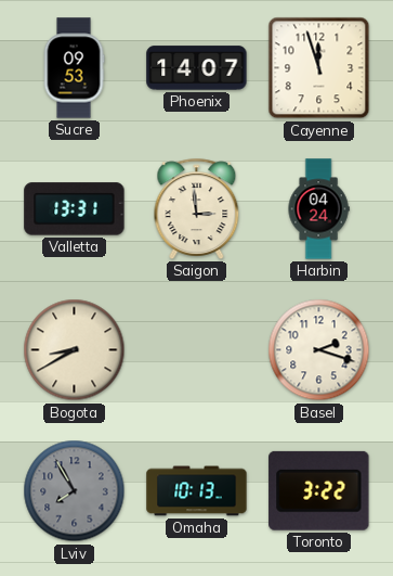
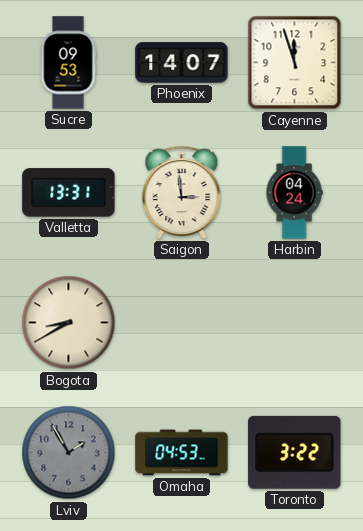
Basel: 2:18 -> none (319, 350)
Lviv: 7:55 -> 1:55 (69, 453)
Omaha: 10:13 -> 04:53 (182, 453)
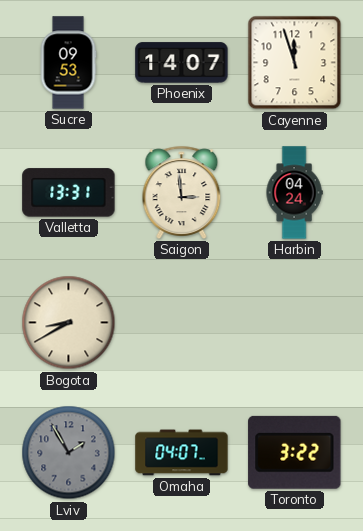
Omaha: 04:53 -> 04:07 (182, 453)
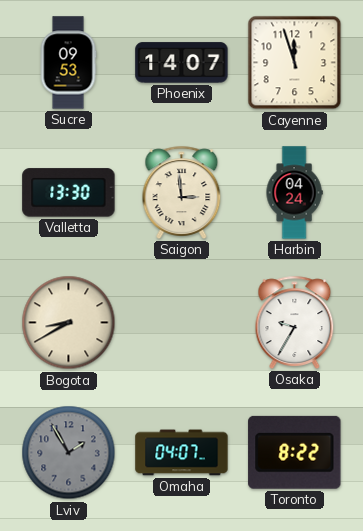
Valletta: 13:31 -> 13:30 (69, 193)
Osaka: none -> 9:35 (295, 322)
Toronto: 3:22 -> 8:22 (295, 452)
